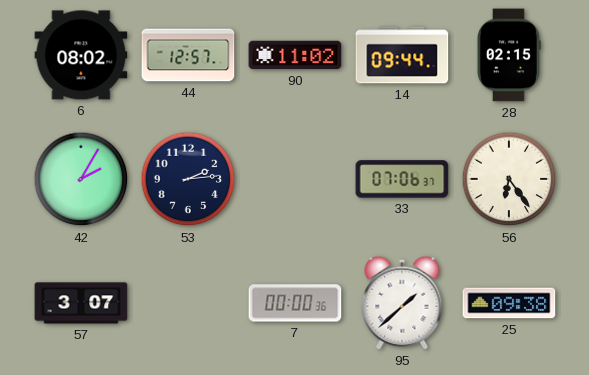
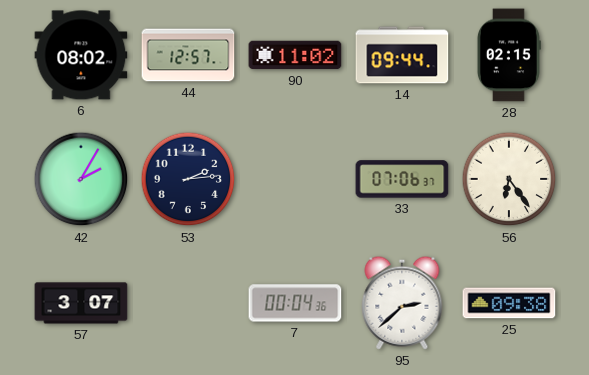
7: 00:00 -> 00:04 (295, 303)
95: 1:38 -> 2:38 (402, 303)
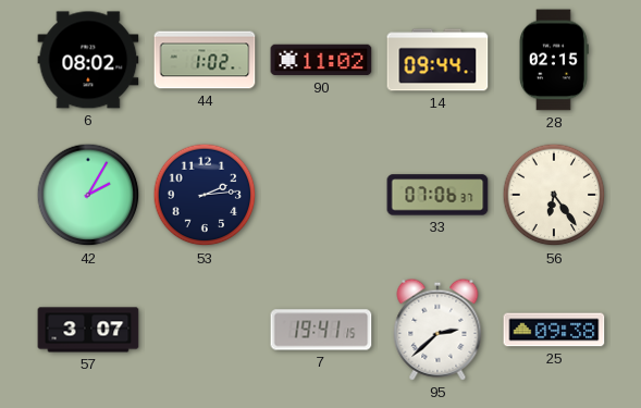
44: 12:57 -> 1:02 (205, 60)
7: 00:04 -> 19:41 (321, 330)
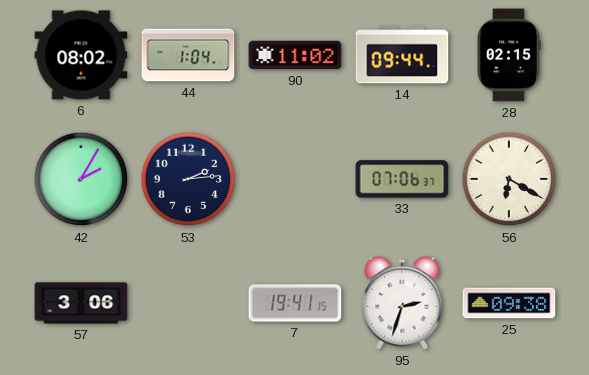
44: 1:02 -> 1:04 (188, 55)
56: 6:24 -> 6:20 (509, 179)
57: 3:07 -> 3:06 (81, 303)
95: 2:38 -> 2:33 (402, 303)
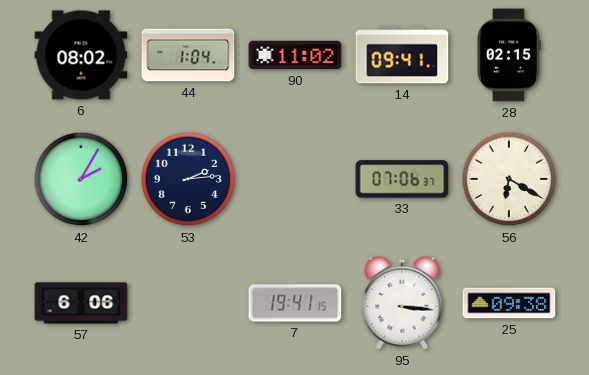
14: 09:44 -> 09:41 (402, 55)
57: 3:06 -> 6:06 (81, 303)
95: 2:33 -> 3:16 (402, 303)
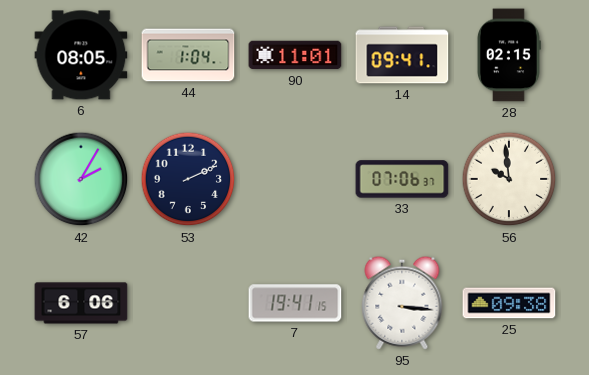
6: 08:02 -> 08:05 (81, 55)
90: 11:02 -> 11:01 (295, 55)
53: 2:14 -> 2:11 (188, 179)
56: 6:20 -> 9:59 (509, 179)
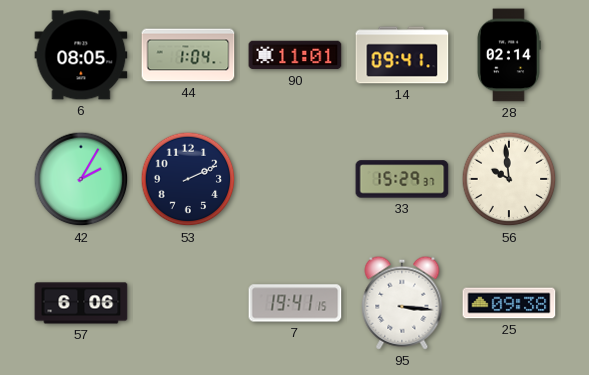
28: 02:15 -> 02:14 (508, 55)
33: 07:06 -> 15:29 (402, 179)
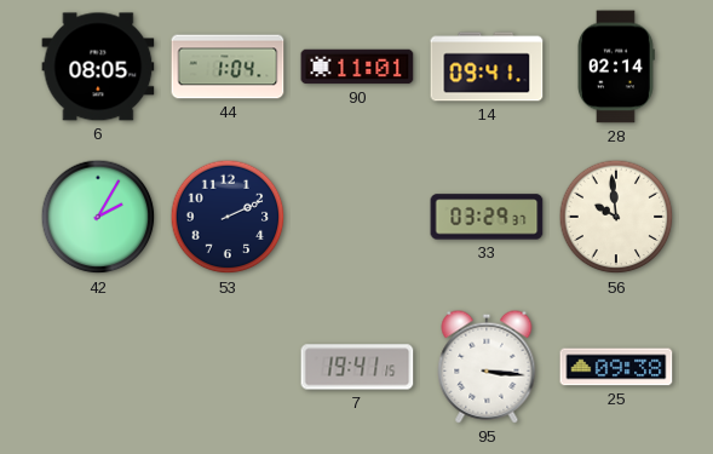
33: 15:29 -> 03:29 (487, 217)
57: 6:06 -> none (81, 303)
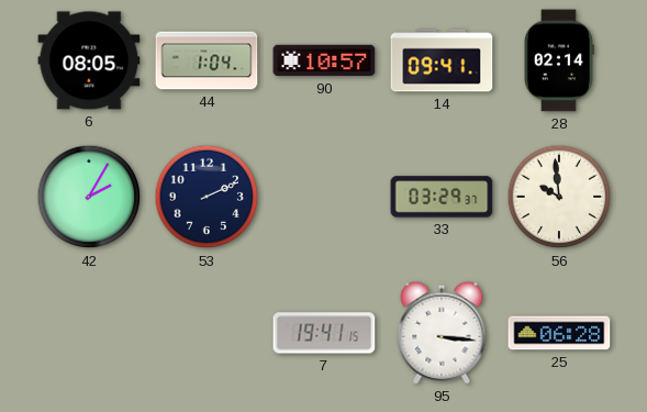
90: 11:01 -> 10:57 (324, 60)
25: 09:38 -> 06:28 (559, 333)
